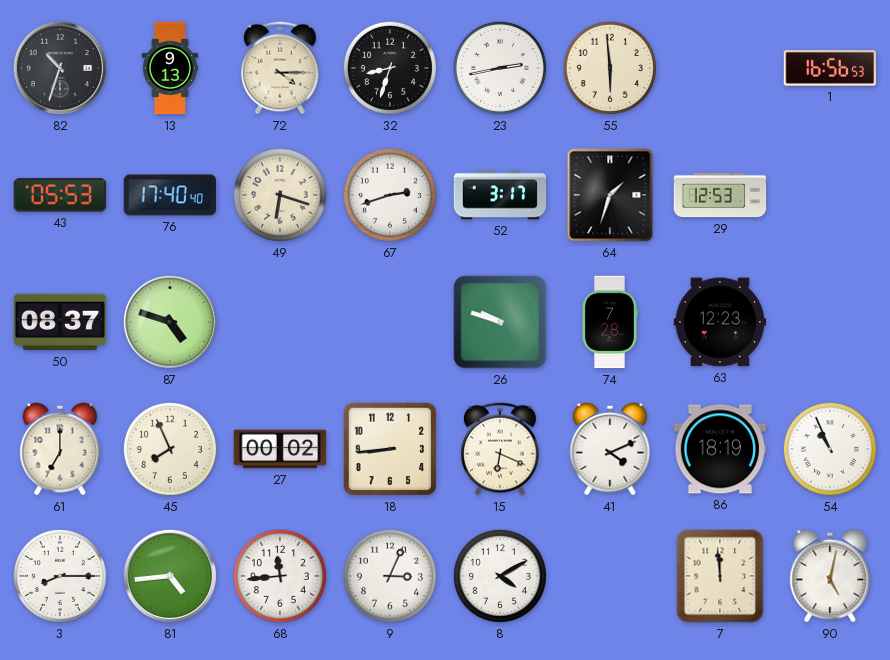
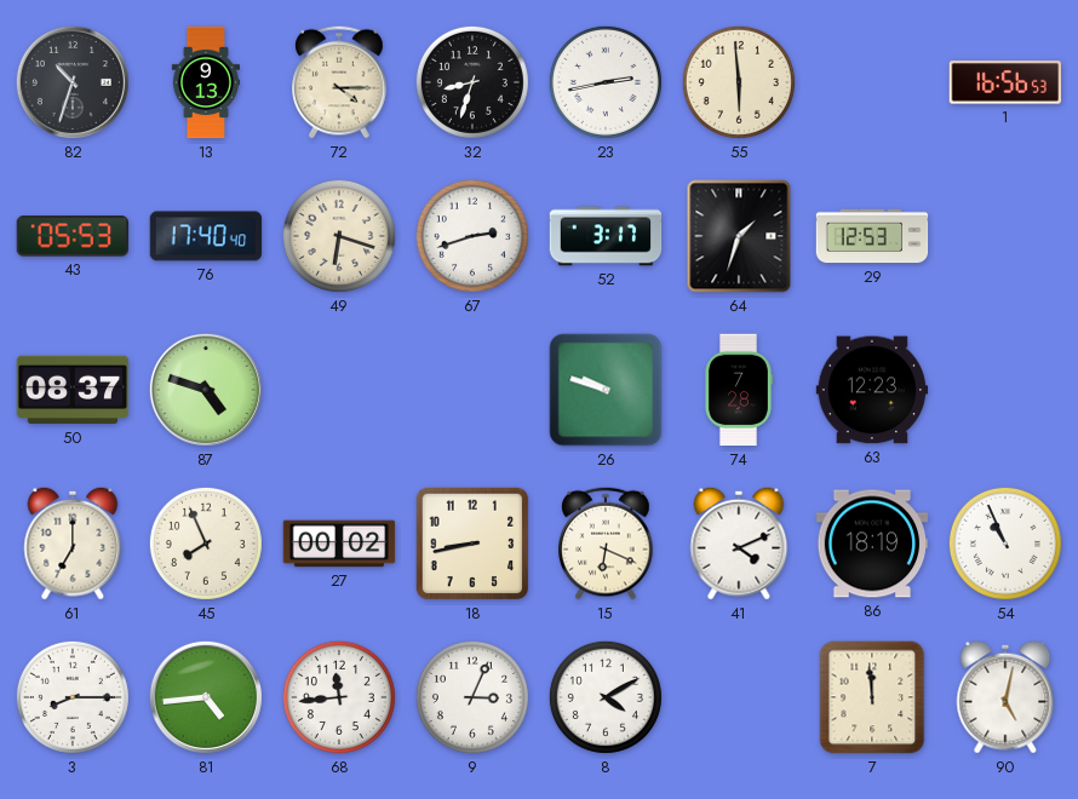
18: 8:44 -> 8:43 (472, 544)
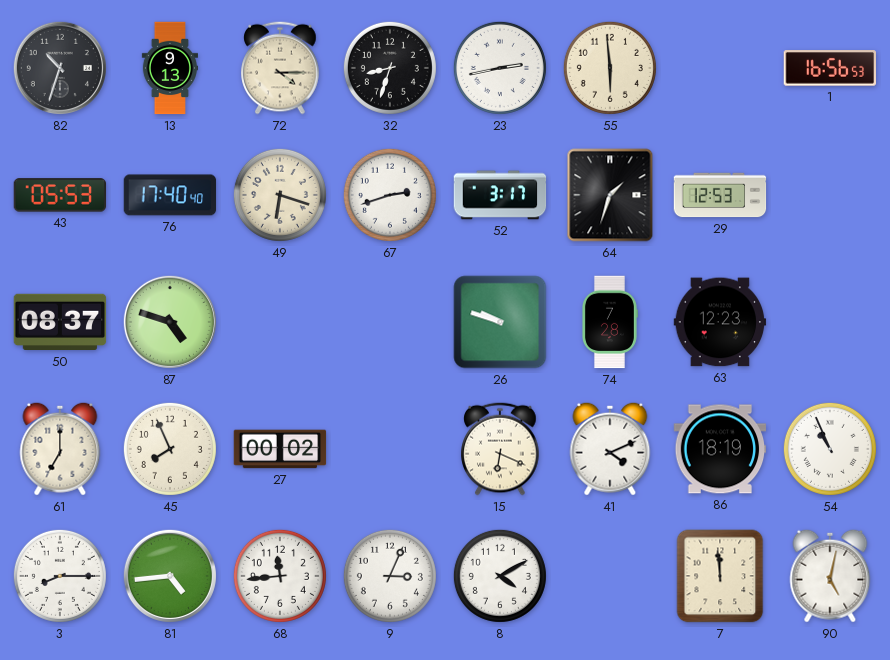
18: 8:43 -> none (472, 544)
